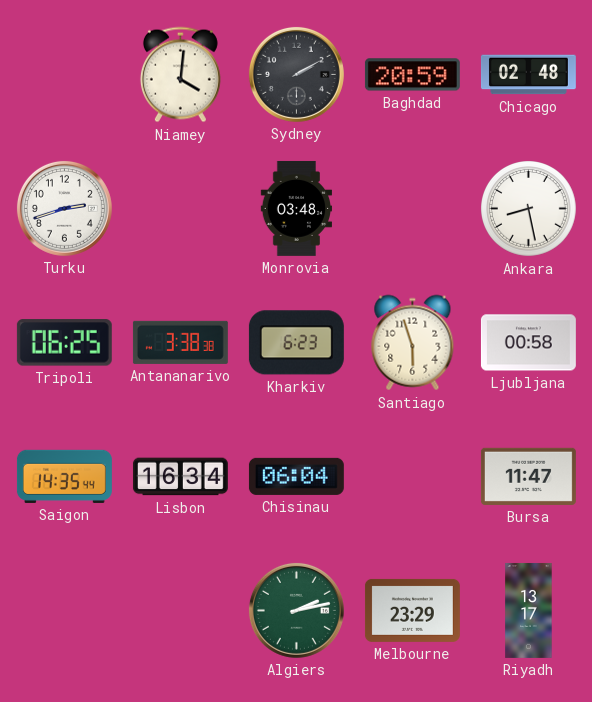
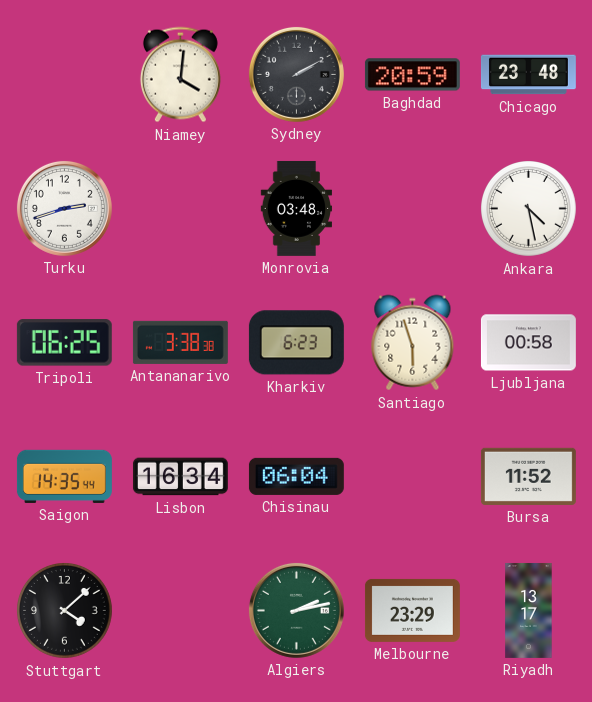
Chicago: 02:48 -> 23:48 (528, 75)
Ankara: 8:28 -> 4:28 (529, 209)
Bursa: 11:47 -> 11:52 (528, 476)
Stuttgart: none -> 4:08 (65, 611)
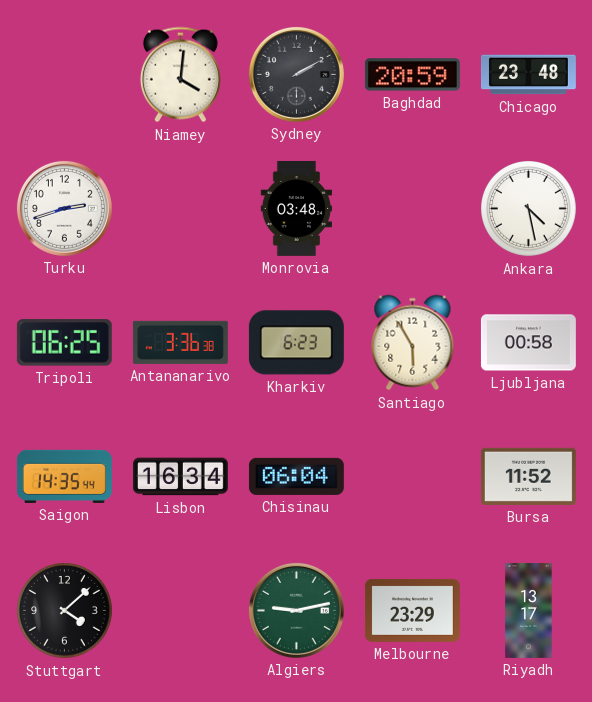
Antananarivo: 3:38 -> 3:36 (180, 342)
Santiago: 5:57 -> 5:55 (413, 343)
Algiers: 2:13 -> 9:13 (296, 610)
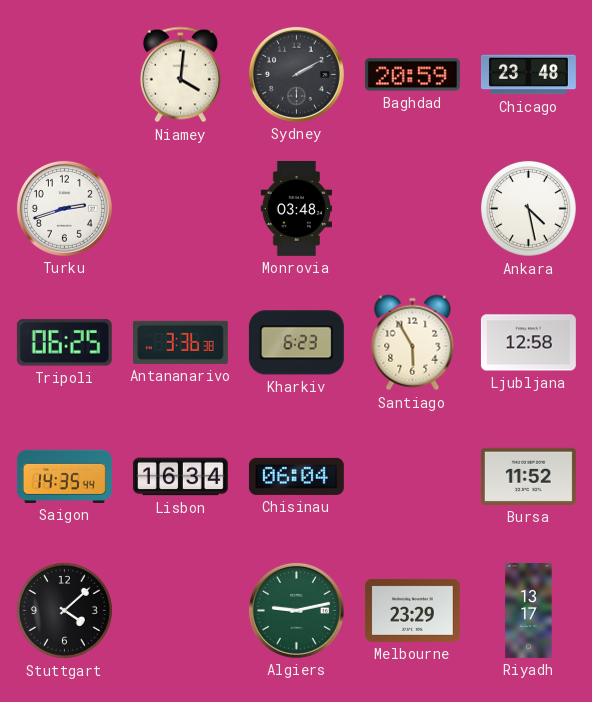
Ljubljana: 00:58 -> 12:58 (528, 343)
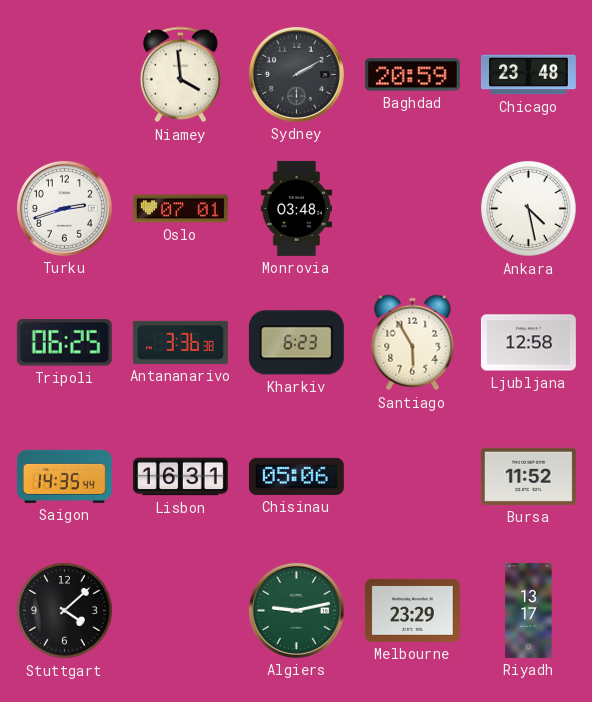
Niamey: 4:01 -> 3:59 (180, 75)
Oslo: none -> 07:01 (180, 209)
Lisbon: 16:34 -> 16:31 (180, 477)
Chisinau: 06:04 -> 05:06 (296, 476)
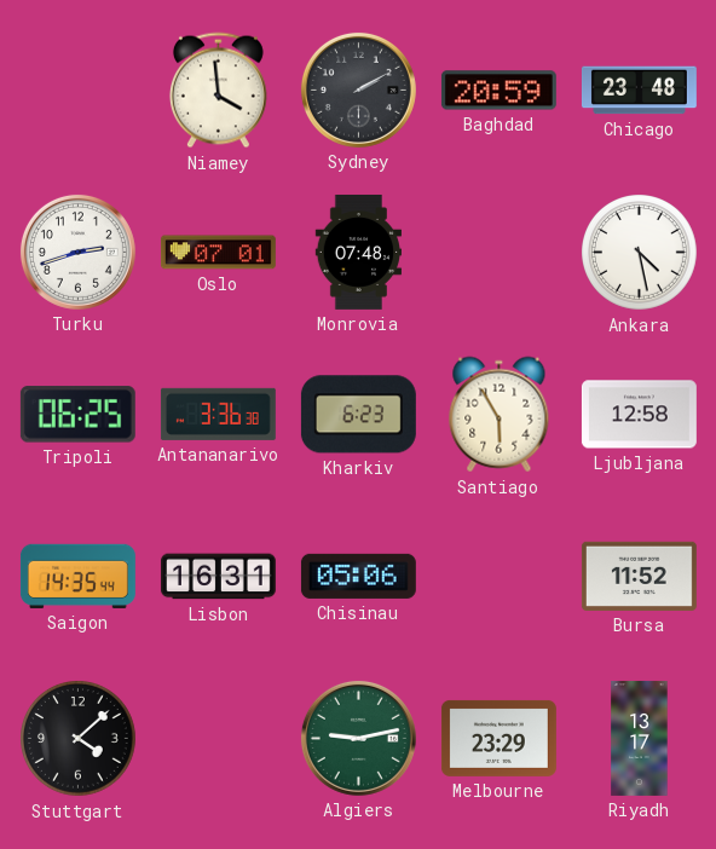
Monrovia: 03:48 -> 07:48 (359, 252)
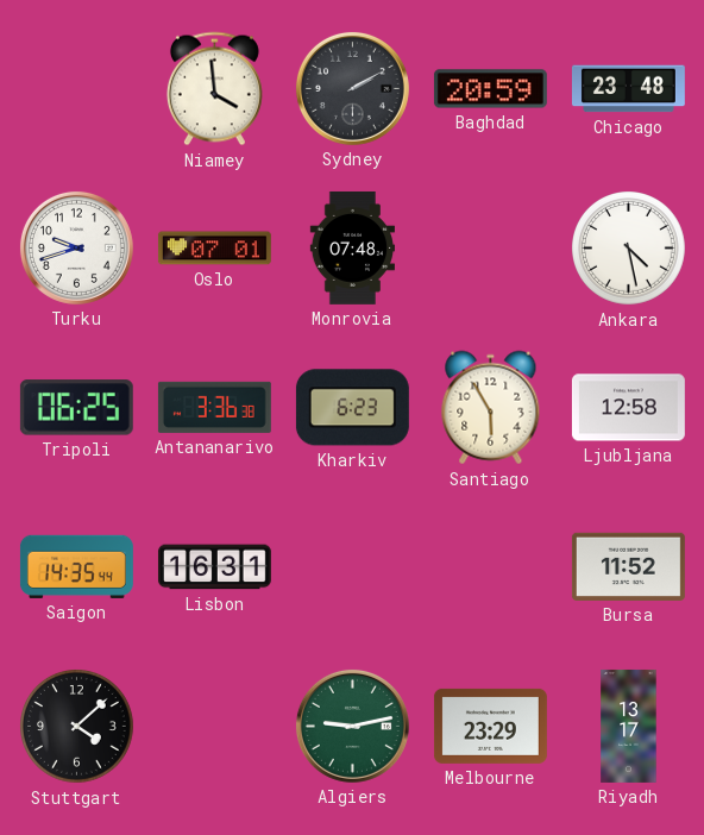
Turku: 2:42 -> 9:42 (76, 247)
Chisinau: 05:06 -> none (358, 576)
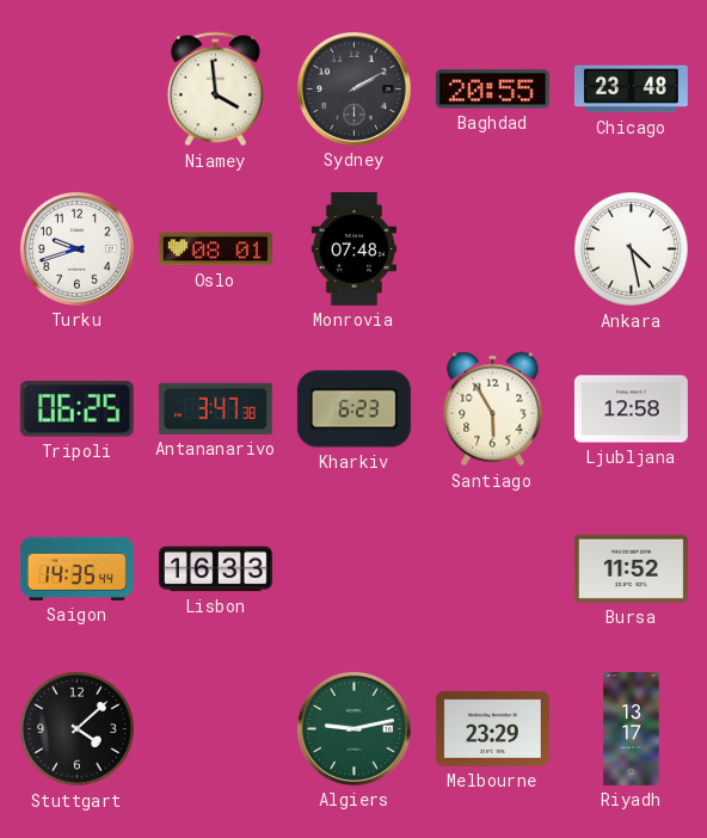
Baghdad: 20:59 -> 20:55 (492, 90)
Oslo: 07:01 -> 08:01 (215, 249)
Antananarivo: 3:36 -> 3:47 (215, 408)
Lisbon: 16:31 -> 16:33 (215, 569)
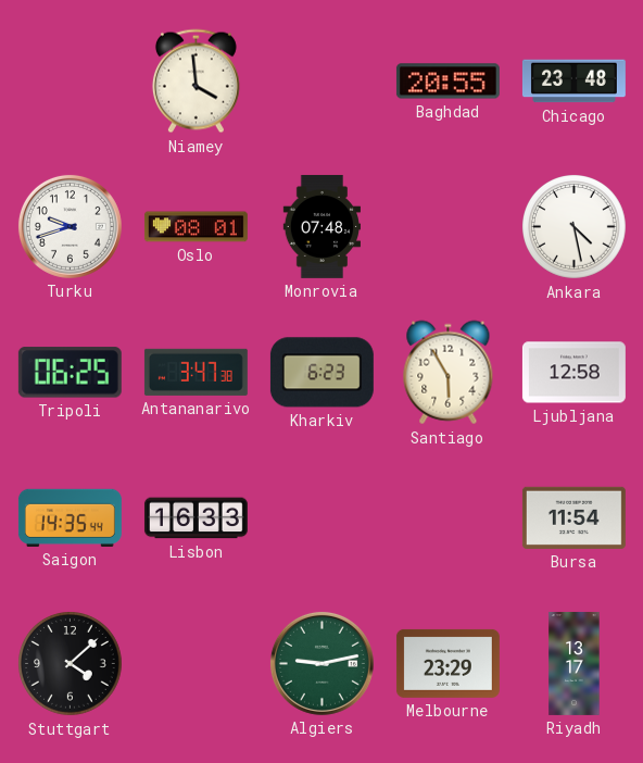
Sydney: 2:10 -> none (353, 88)
Bursa: 11:52 -> 11:54 (573, 517)
